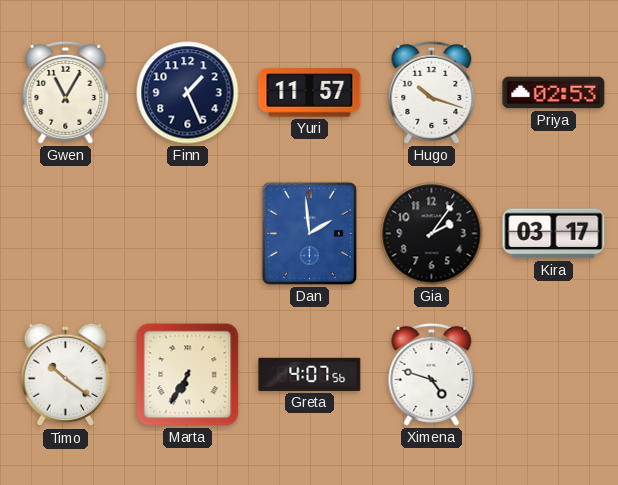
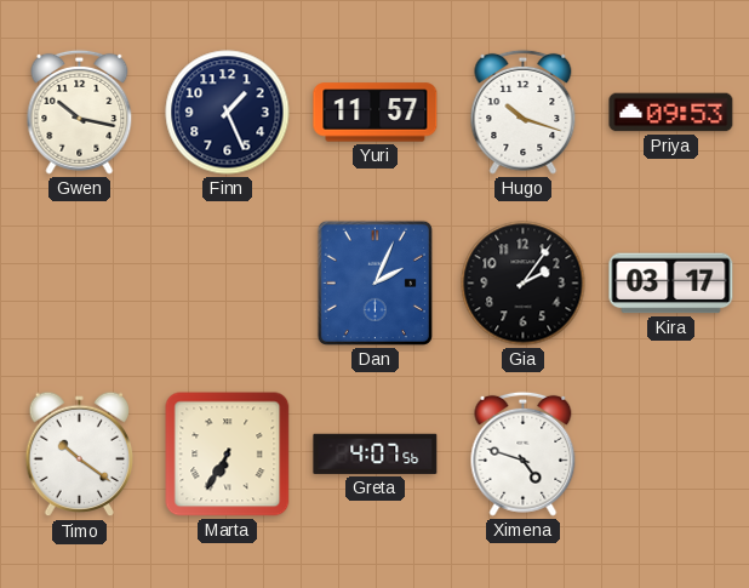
Gwen: 11:05 -> 10:17 (80, 112)
Priya: 02:53 -> 09:53 (671, 113)
Dan: 1:59 -> 2:04 (374, 282)
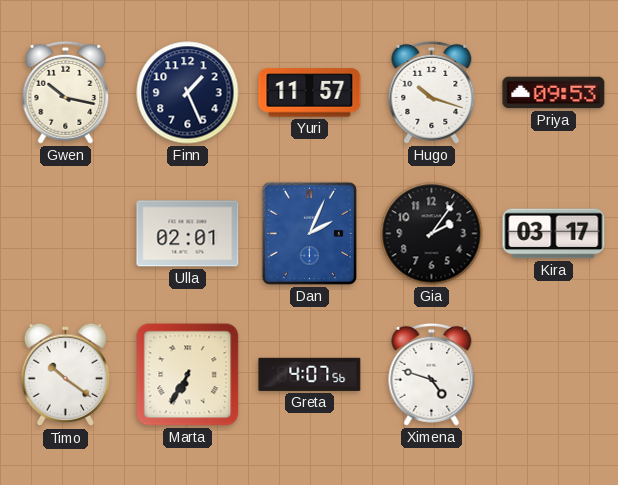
Ulla: none -> 02:01 (188, 234)
